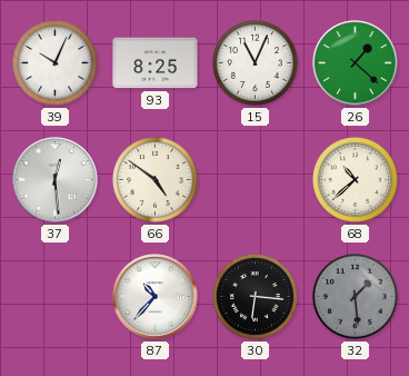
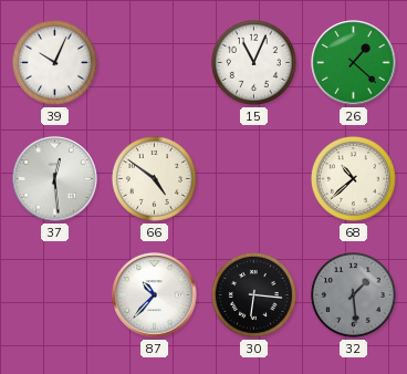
93: 8:25 -> none (156, 63)
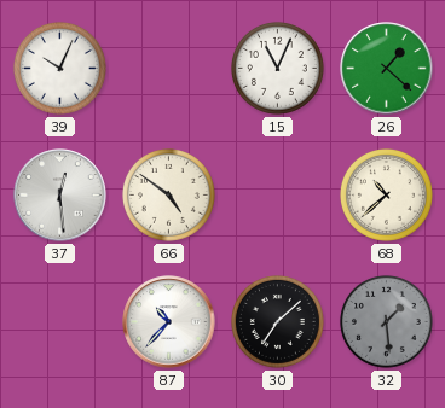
30: 6:16 -> 7:08 (277, 321)
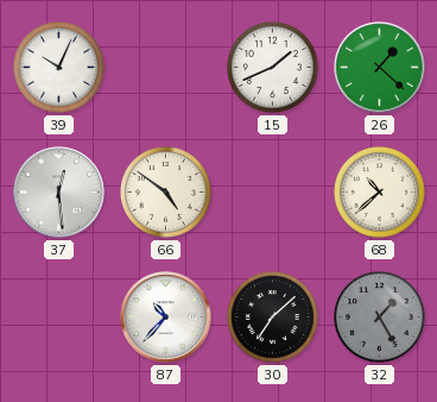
15: 11:04 -> 1:41 (272, 67)
32: 1:29 -> 1:25 (379, 316)
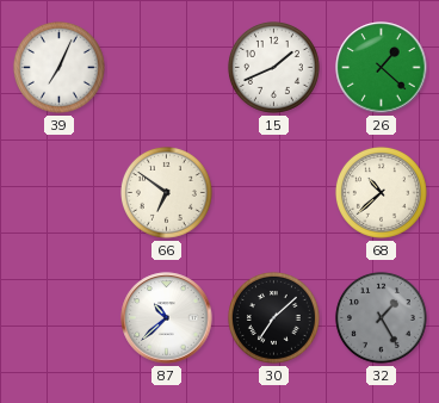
39: 10:04 -> 7:04 (58, 67)
37: 12:29 -> none (59, 193)
66: 4:51 -> 6:51 (166, 192)
87: 10:37 -> 10:38 (167, 318)
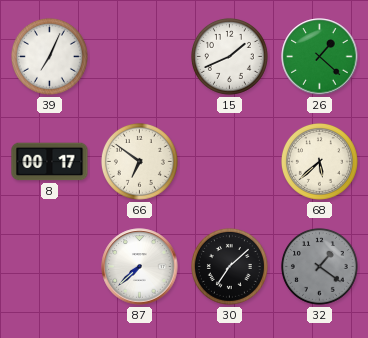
8: none -> 00:17 (50, 162)
68: 10:38 -> 5:38 (319, 161)
87: 10:38 -> 7:38 (140, 267)
32: 1:25 -> 1:21 (319, 266)
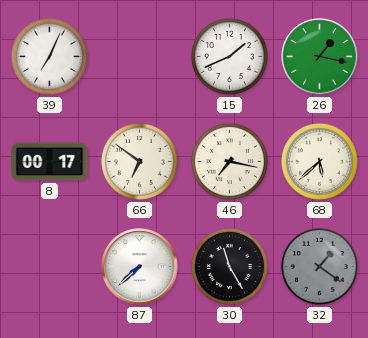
26: 1:22 -> 1:17 (320, 57)
46: none -> 7:17 (229, 161)
30: 7:08 -> 11:25 (229, 266)
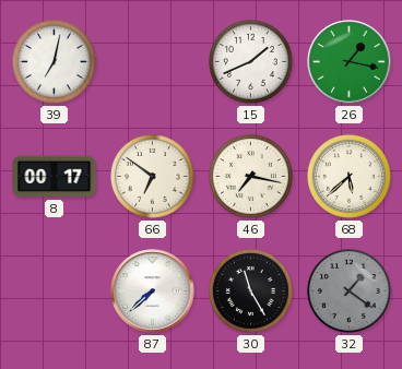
39: 7:04 -> 7:02 (54, 61)
